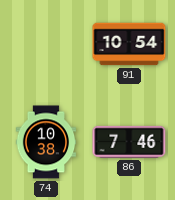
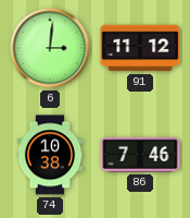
6: none -> 3:01 (50, 48)
91: 10:54 -> 11:12 (140, 48)
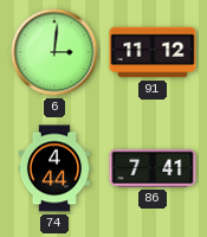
74: 10:38 -> 4:44 (54, 168)
86: 7:46 -> 7:41 (153, 168)
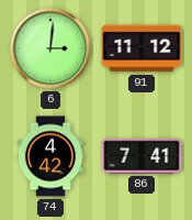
74: 4:44 -> 4:42 (50, 156)
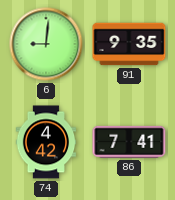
6: 3:01 -> 9:01 (46, 44)
91: 11:12 -> 9:35 (129, 44)
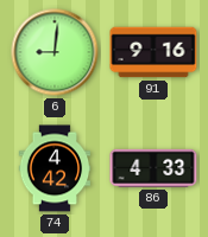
91: 9:35 -> 9:16 (153, 52)
86: 7:41 -> 4:33 (153, 168)
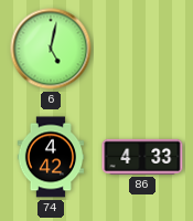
6: 9:01 -> 5:02 (51, 49)
91: 9:16 -> none (153, 52)
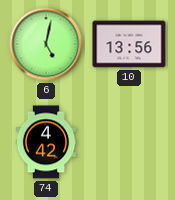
10: none -> 13:56 (129, 44)
86: 4:33 -> none (142, 157)
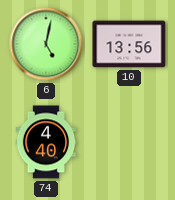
74: 4:42 -> 4:40 (46, 142)
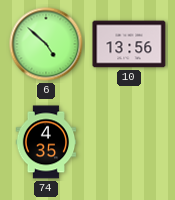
6: 5:02 -> 4:52 (46, 44)
74: 4:40 -> 4:35 (46, 142)
